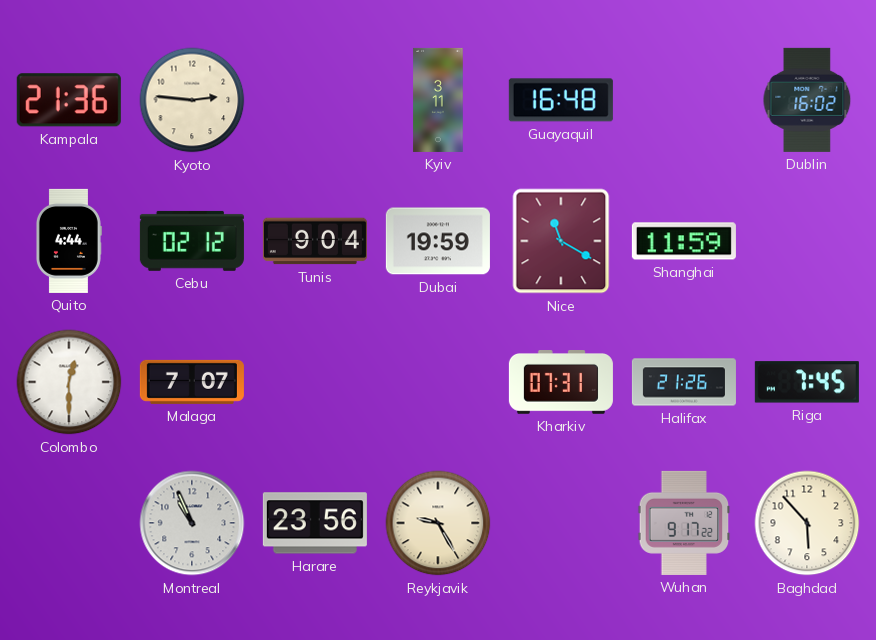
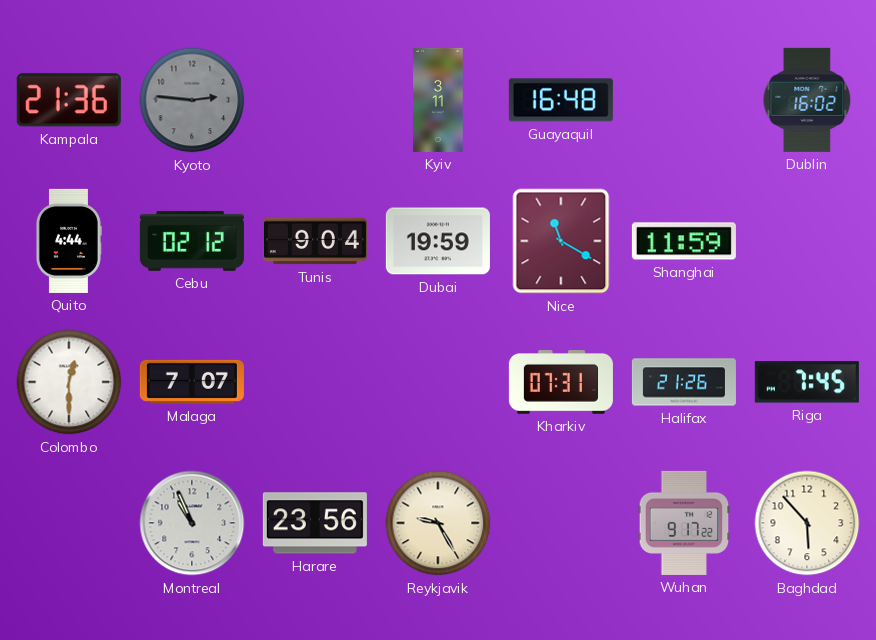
Kyoto dial: cream -> grey (192, 100)
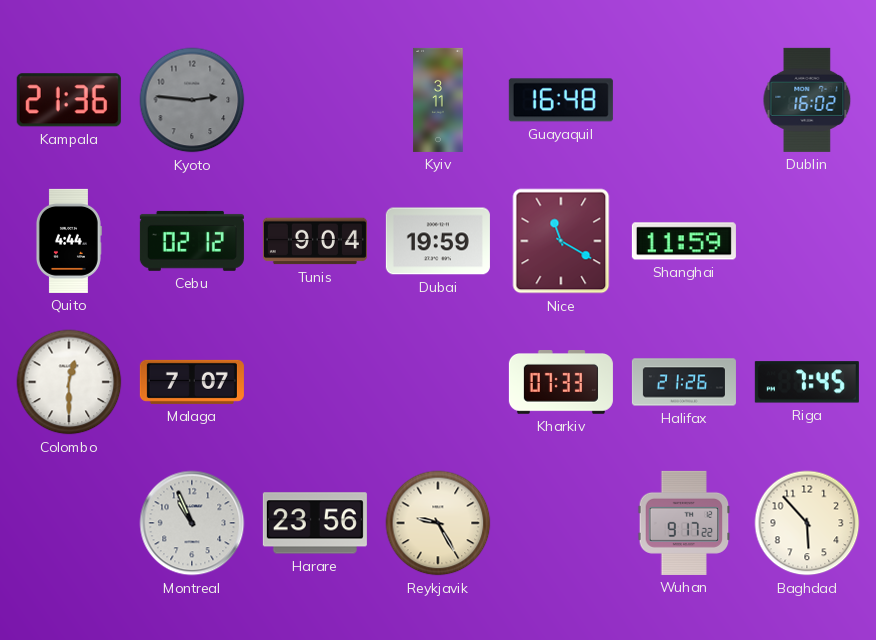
Kharkiv: 07:31 -> 07:33 (561, 383)
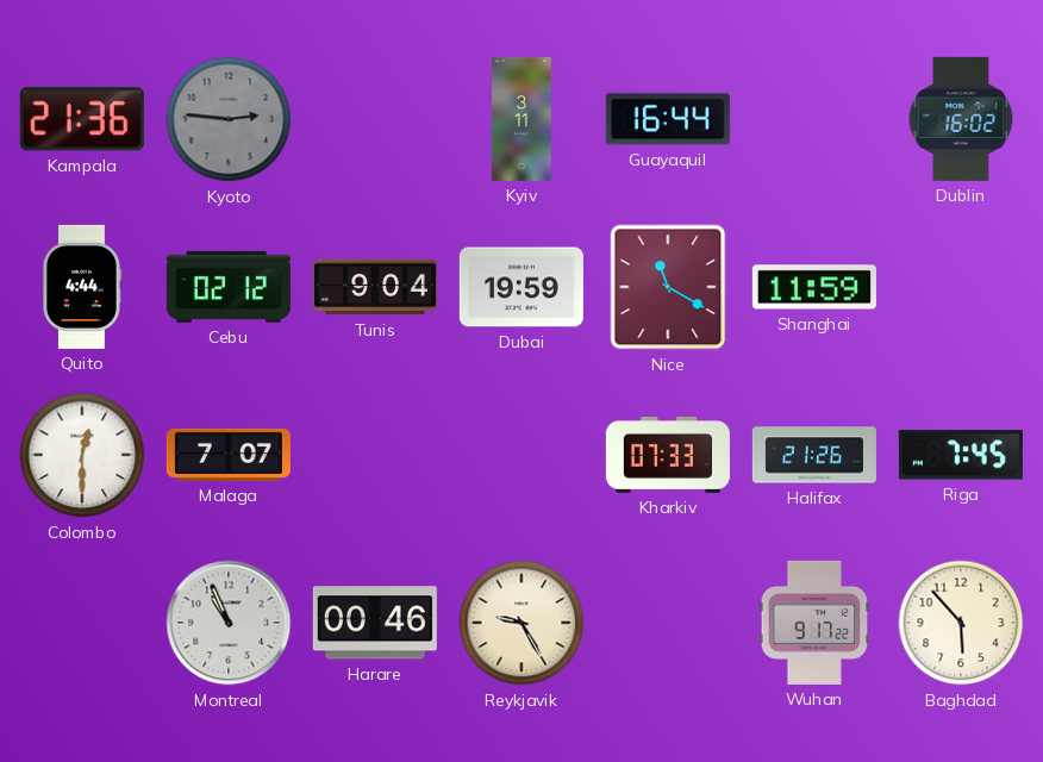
Guayaquil: 16:48 -> 16:44 (668, 119)
Harare: 23:56 -> 00:46 (375, 623)
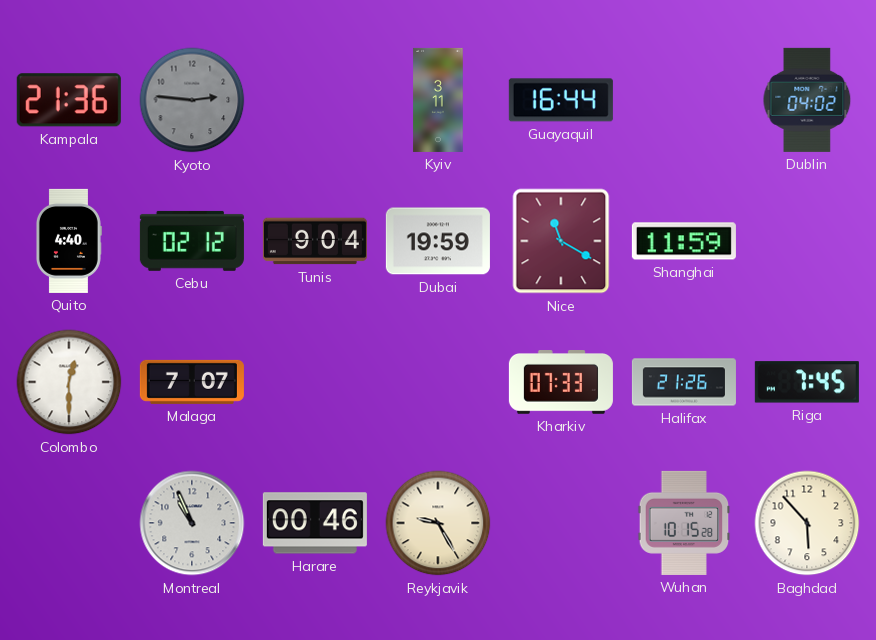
Dublin: 16:02 -> 04:02 (807, 100)
Quito: 4:44 -> 4:40 (68, 241)
Wuhan: 9:17 -> 10:15 (684, 523)
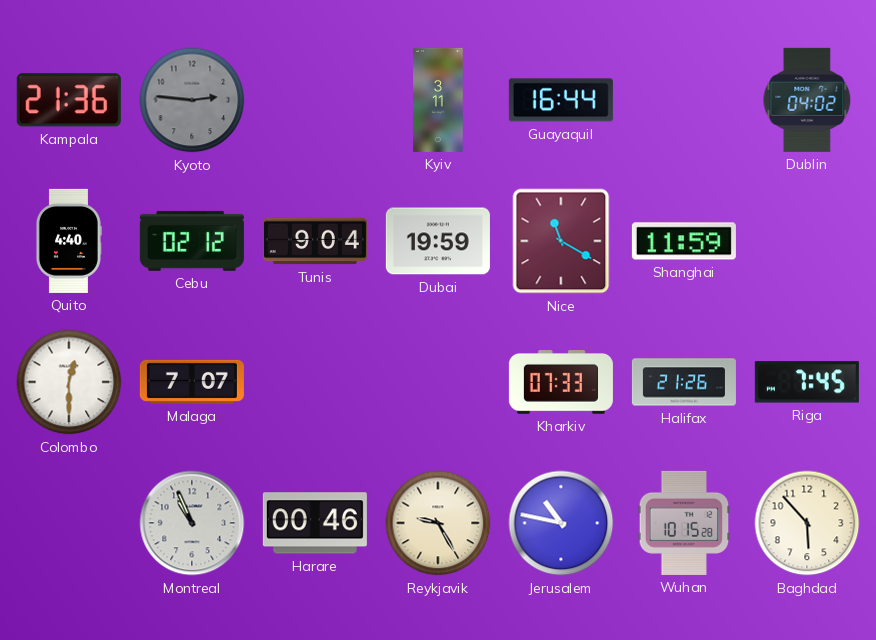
Jerusalem: none -> 10:47 (561, 523)
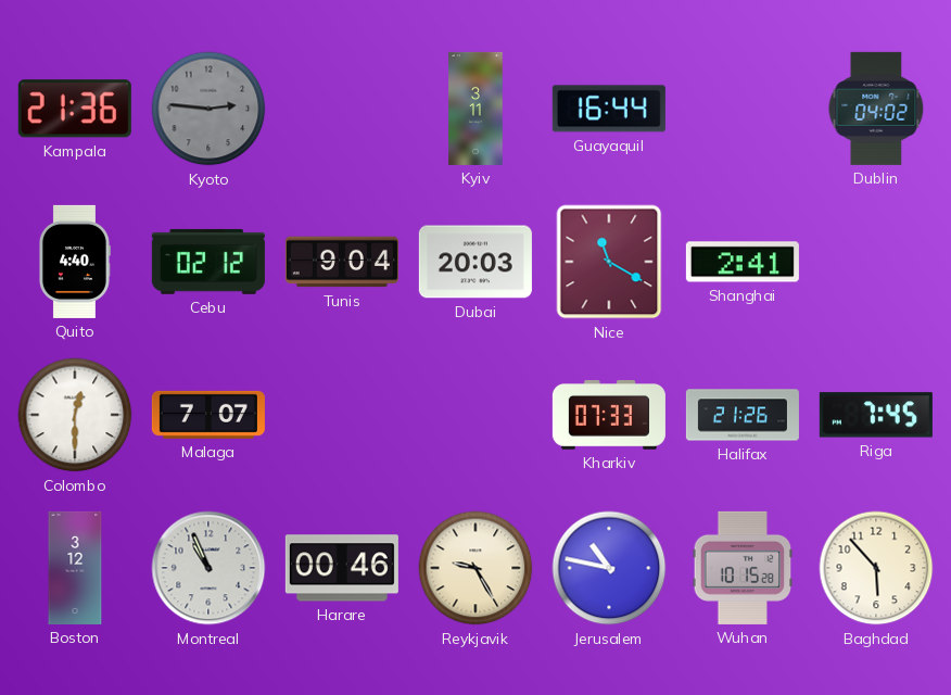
Dubai: 19:59 -> 20:03 (475, 262)
Shanghai: 11:59 -> 2:41 (743, 262)
Boston: none -> 3:12 (75, 568)
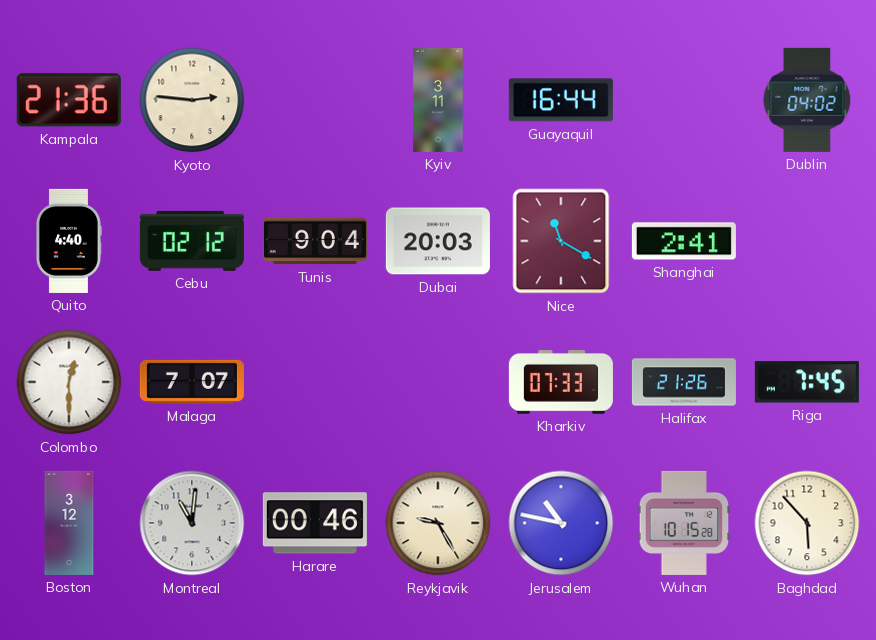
Kyoto dial: grey -> cream (192, 100)
Montreal: 10:56 -> 11:01 (192, 523)
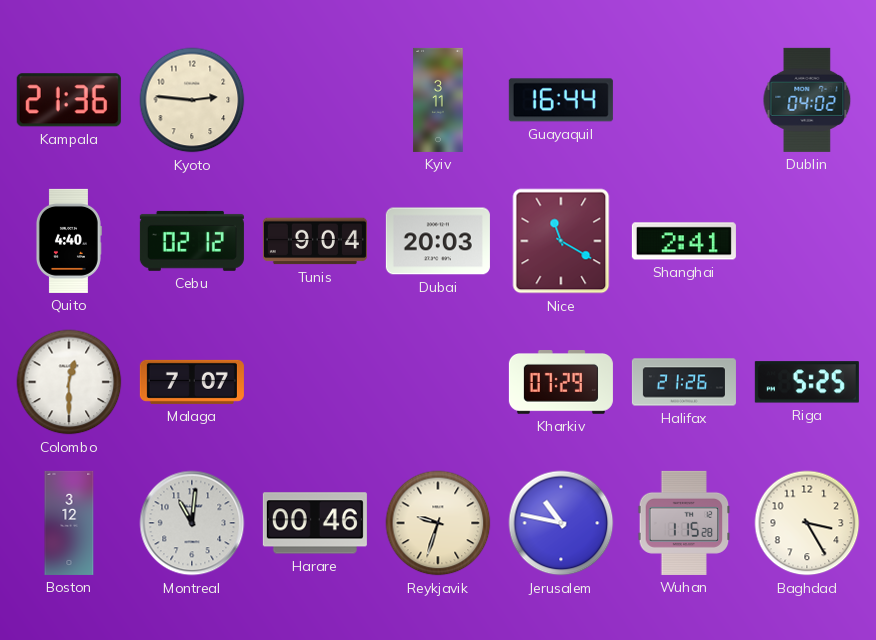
Kharkiv: 07:33 -> 07:29 (561, 383)
Riga: 7:45 -> 5:25 (807, 382)
Reykjavik: 9:25 -> 9:33 (438, 523)
Wuhan: 10:15 -> 1:15 (684, 523)
Baghdad: 5:53 -> 3:25 (807, 523)
